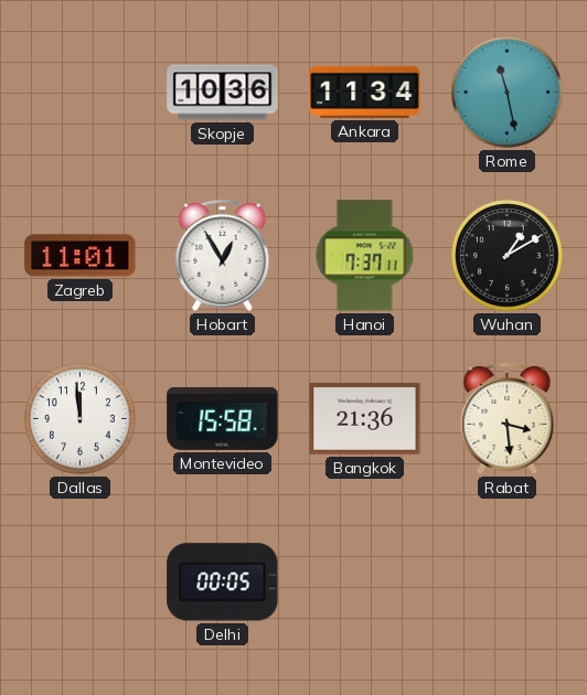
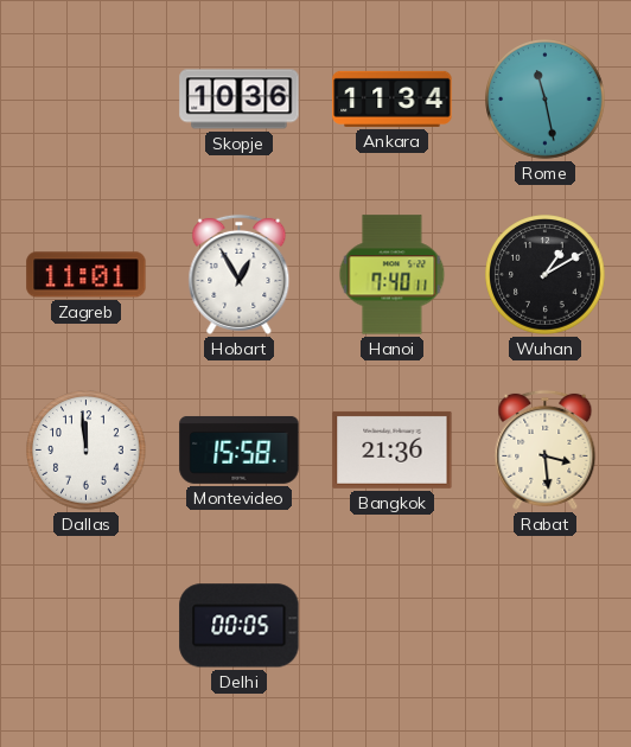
Hanoi: 7:37 -> 7:40 (393, 275)
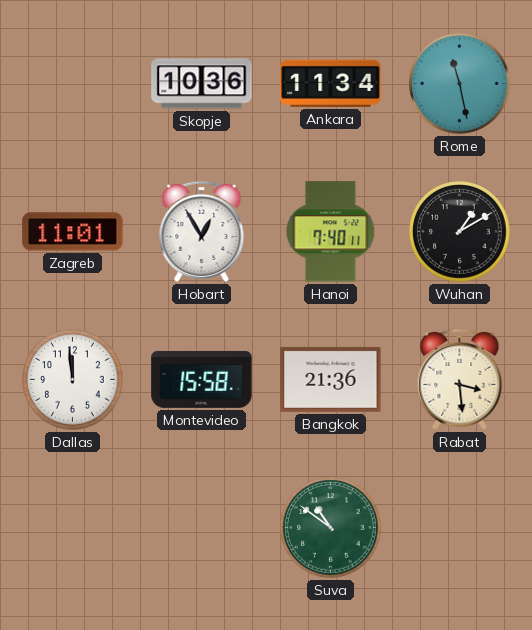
Delhi: 00:05 -> none (240, 626)
Suva: none -> 10:51 (331, 528)
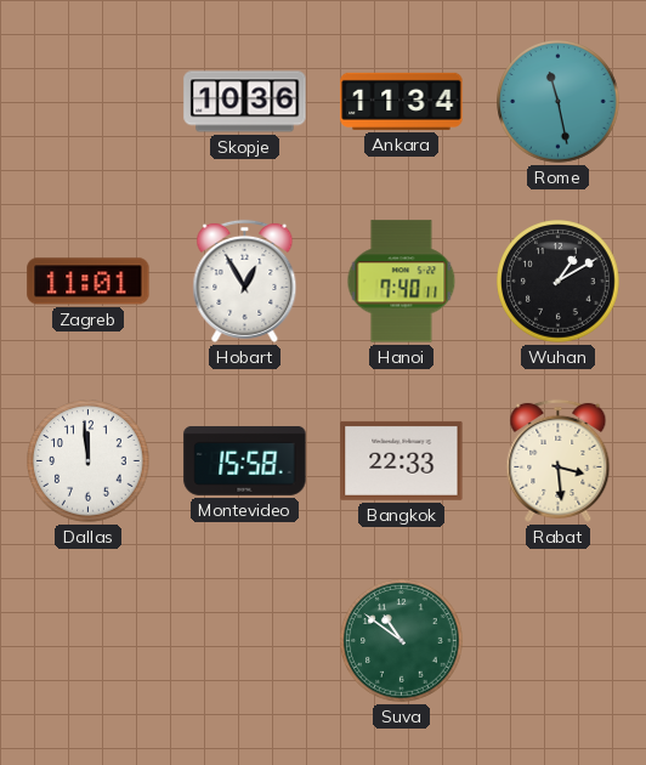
Bangkok: 21:36 -> 22:33 (402, 460)
